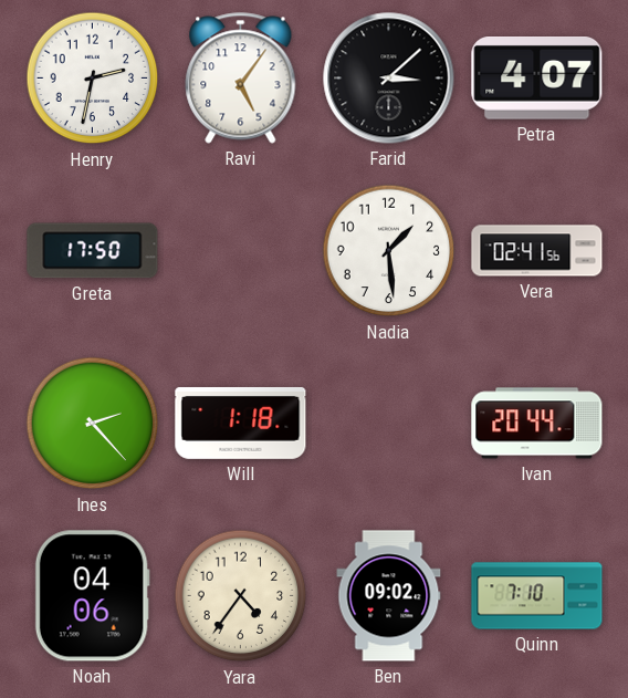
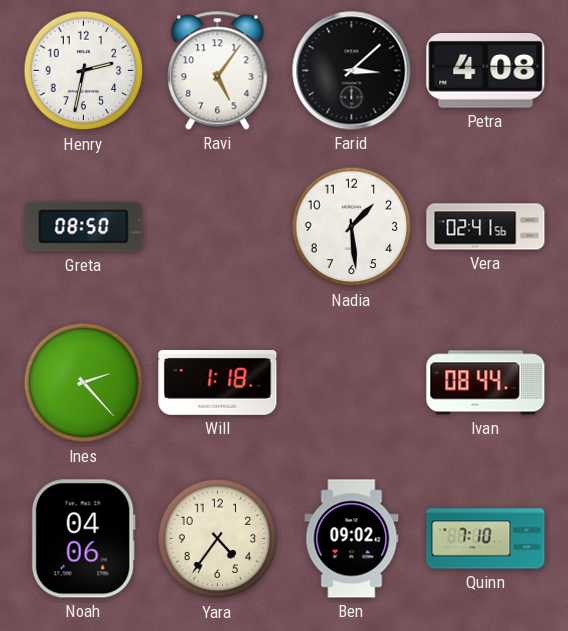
Petra: 4:07 -> 4:08 (486, 71)
Greta: 17:50 -> 08:50 (84, 227)
Ivan: 20:44 -> 08:44 (486, 383)
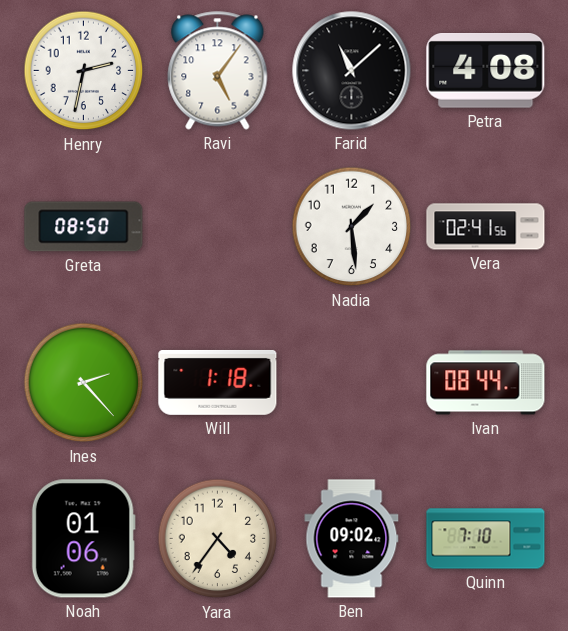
Farid: 3:08 -> 11:08 (352, 71)
Noah: 04:06 -> 01:06 (83, 539)
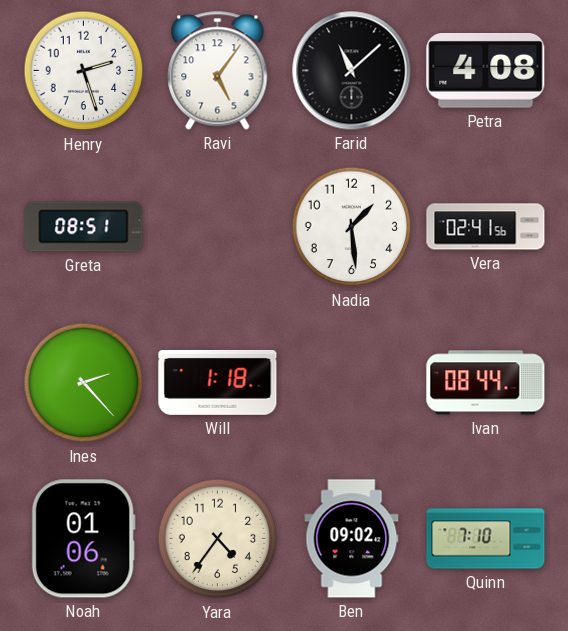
Henry: 2:32 -> 2:27 (84, 71)
Greta: 08:50 -> 08:51 (84, 227)
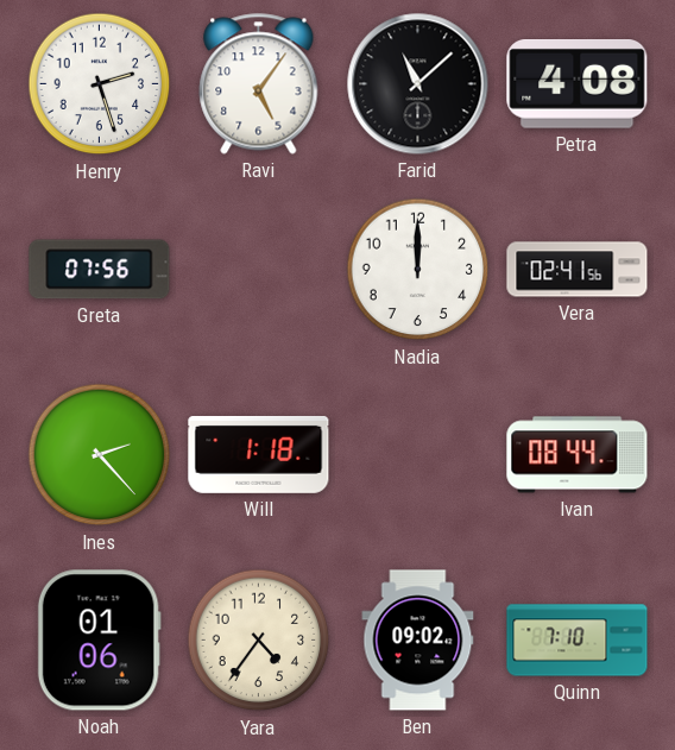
Greta: 08:51 -> 07:56 (100, 270)
Nadia: 1:29 -> 12:00 (418, 270)
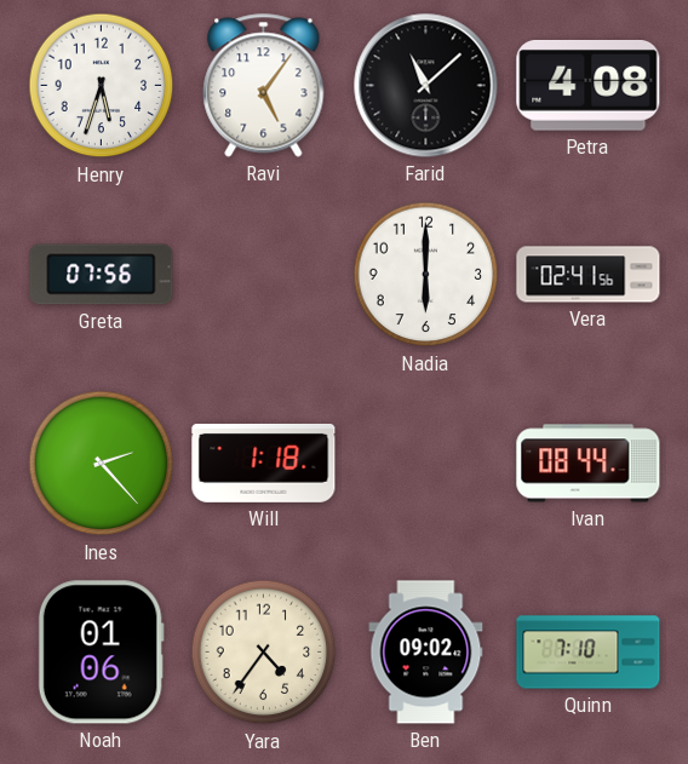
Henry: 2:27 -> 5:33 (102, 86)
Nadia: 12:00 -> 6:00 (426, 275)
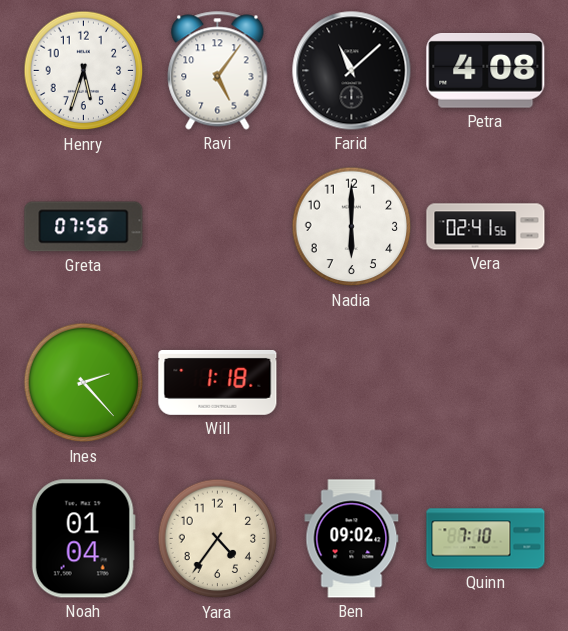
Ivan: 08:44 -> none (589, 464)
Noah: 01:06 -> 01:04 (83, 539)
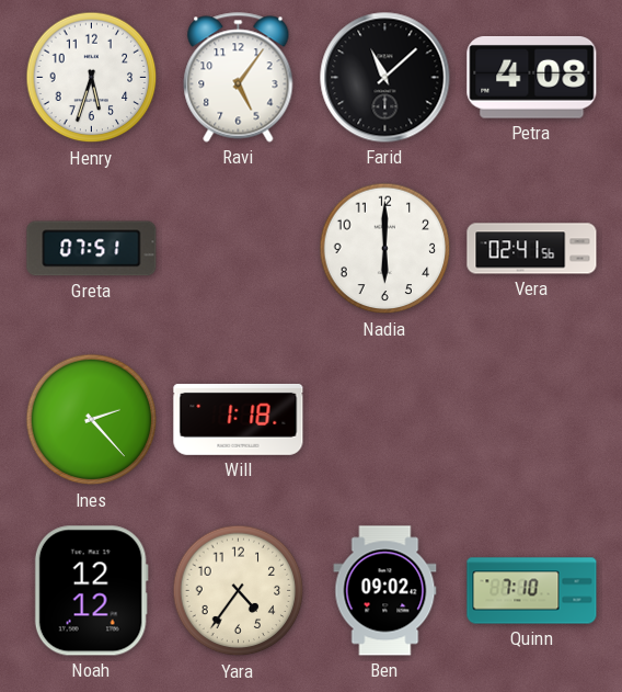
Greta: 07:56 -> 07:51 (92, 249)
Noah: 01:04 -> 12:12 (91, 591)
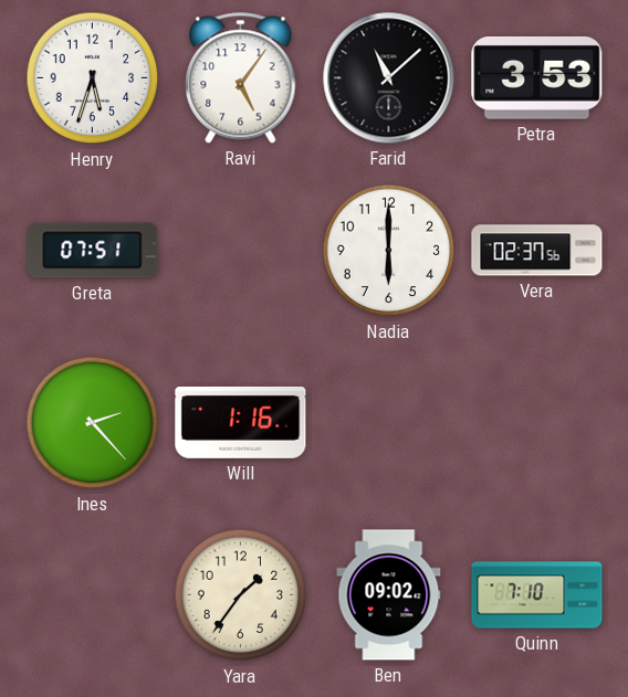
Petra: 4:08 -> 3:53 (537, 78)
Vera: 02:41 -> 02:37 (537, 251)
Will: 1:18 -> 1:16 (241, 422)
Noah: 12:12 -> none (91, 591)
Yara: 4:36 -> 1:36 (241, 595)
